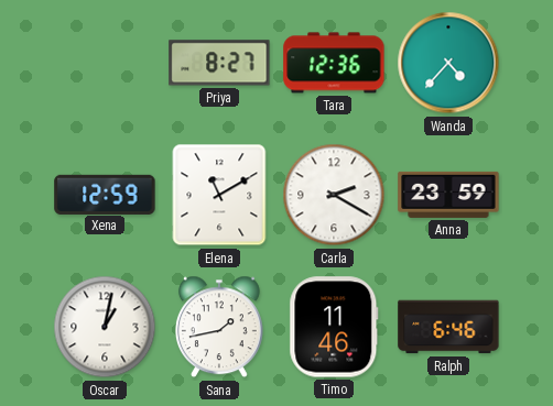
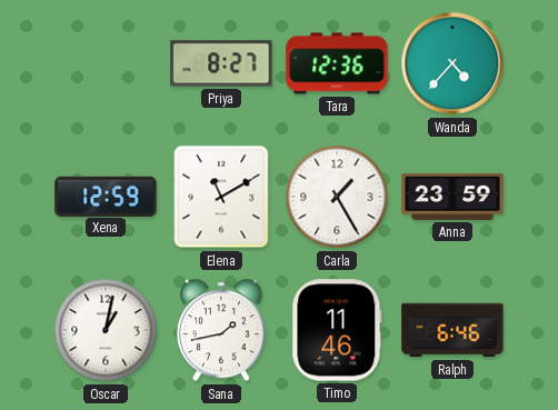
Carla: 2:20 -> 1:25 (337, 197)
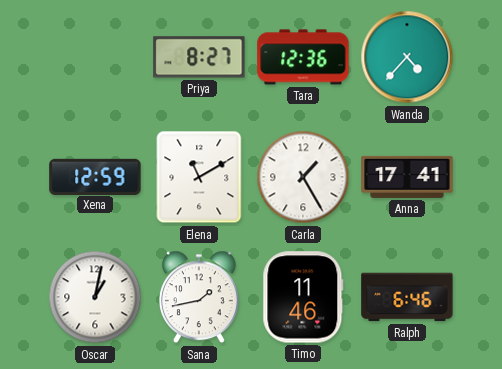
Anna: 23:59 -> 17:41 (407, 177)
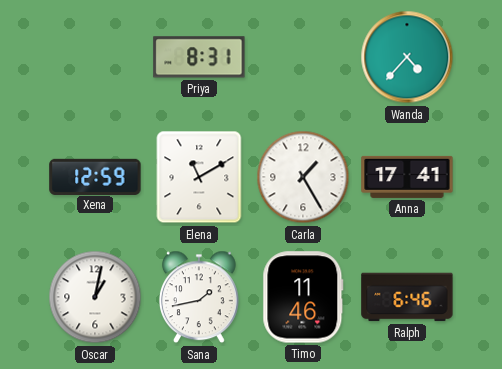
Priya: 8:27 -> 8:31 (199, 57)
Tara: 12:36 -> none (303, 57)
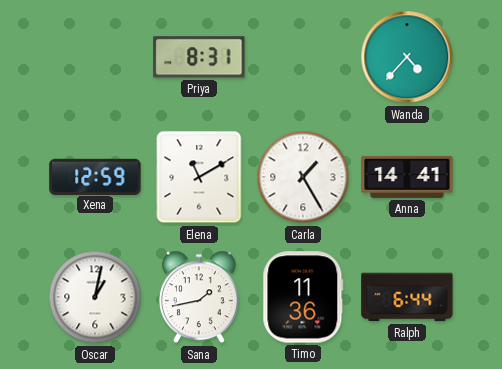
Anna: 17:41 -> 14:41 (407, 177)
Timo: 11:46 -> 11:36 (303, 297)
Ralph: 6:46 -> 6:44 (407, 297)
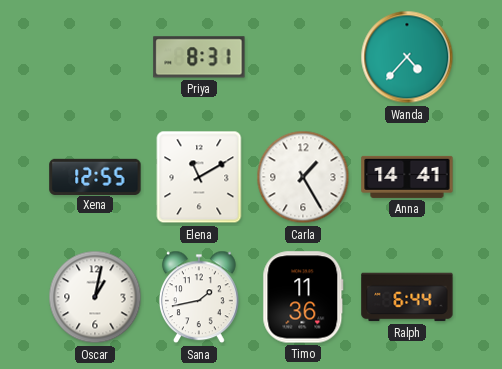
Xena: 12:59 -> 12:55 (95, 176)
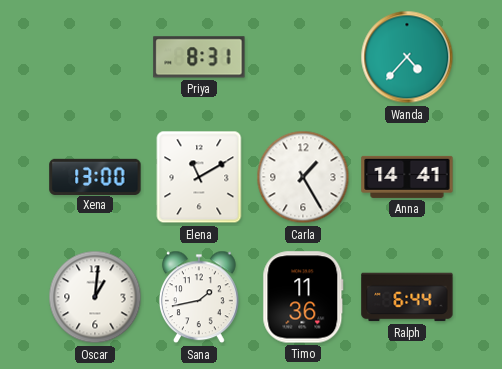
Xena: 12:55 -> 13:00 (95, 176)
Oscar: 1:02 -> 1:01 (95, 297)
